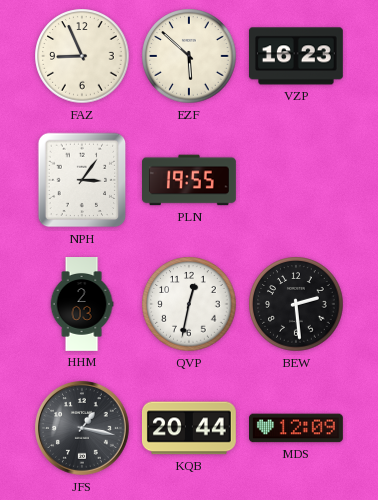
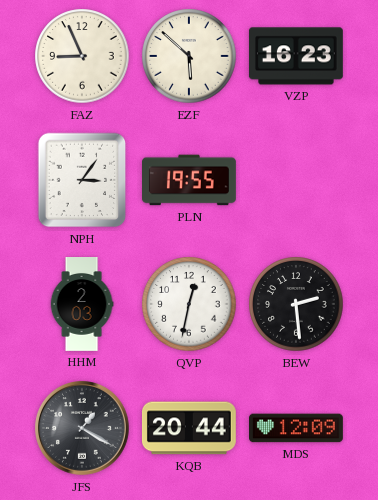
JFS: 1:17 -> 1:20 (83, 429)
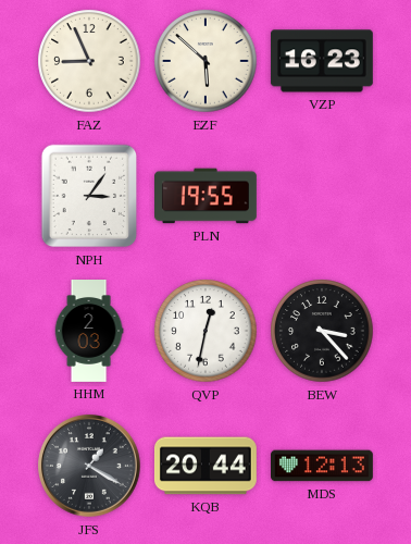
BEW: 2:29 -> 3:23 (322, 331)
MDS: 12:09 -> 12:13 (323, 466)
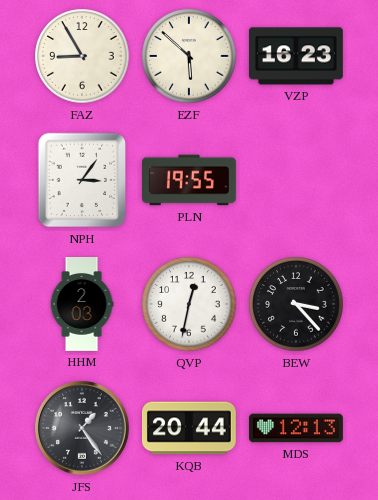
FAZ: 8:56 -> 8:55 (82, 56)
JFS: 1:20 -> 1:24 (83, 429)
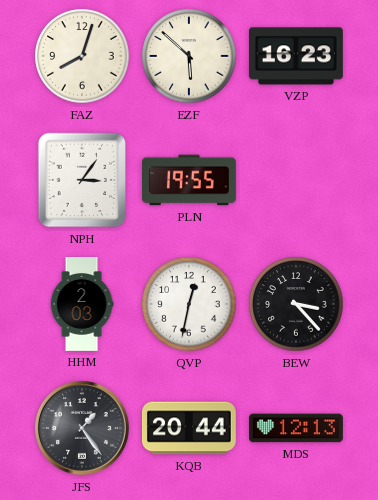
FAZ: 8:55 -> 8:03 (82, 56)
